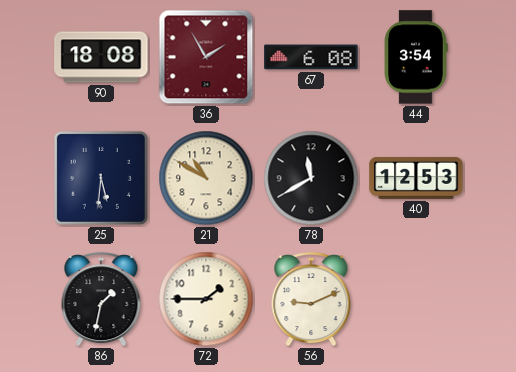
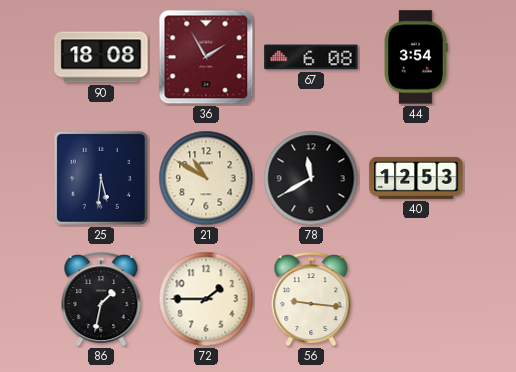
56: 9:11 -> 9:16 (311, 300)
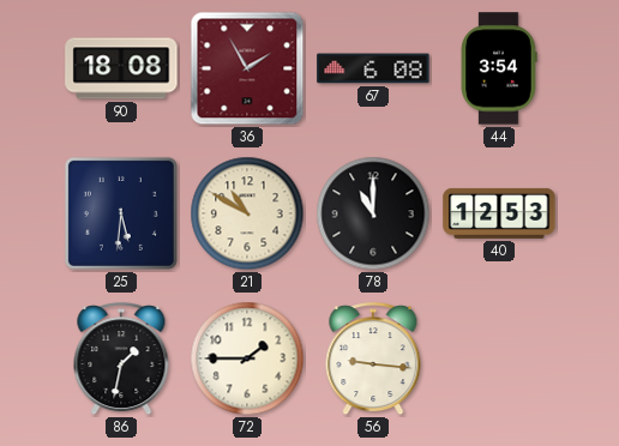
78: 11:40 -> 11:00 (373, 213)
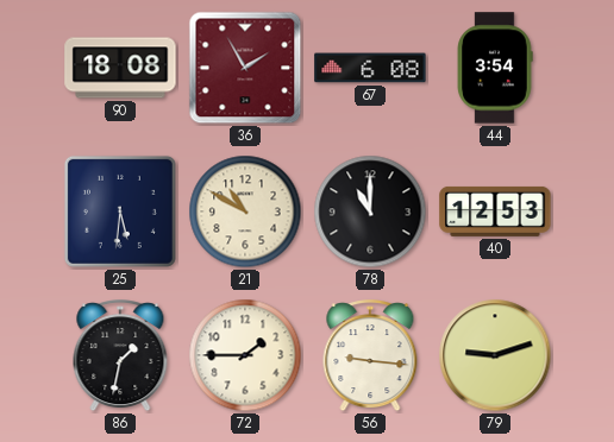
79: none -> 9:12 (495, 355)
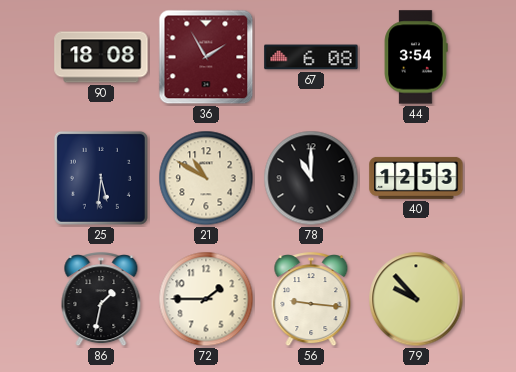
79: 9:12 -> 9:53 (416, 299)
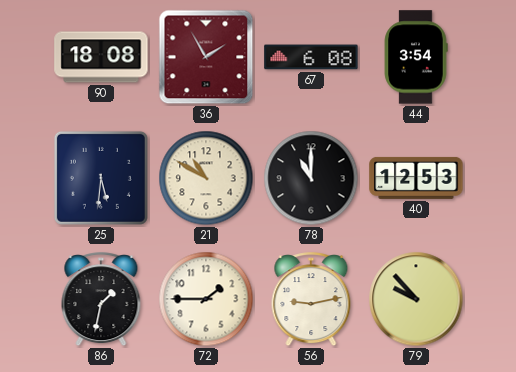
56: 9:16 -> 9:13 (311, 300)
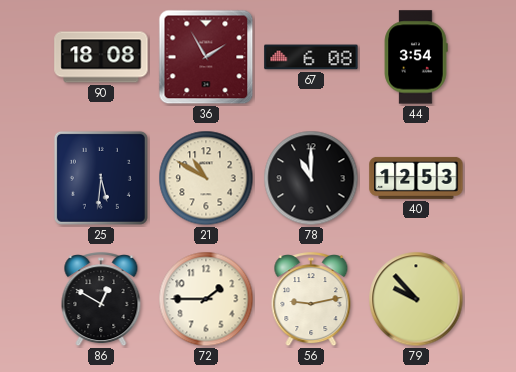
86: 1:32 -> 12:50 (101, 300)
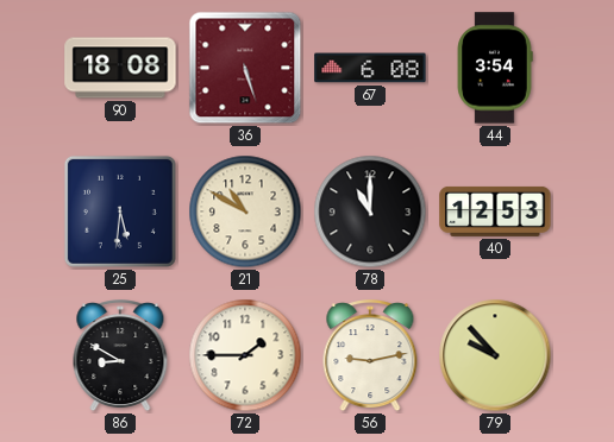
36: 1:55 -> 5:27 (245, 68)
86: 12:50 -> 8:50 (120, 356)
